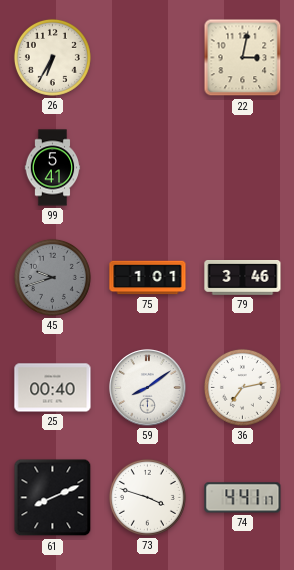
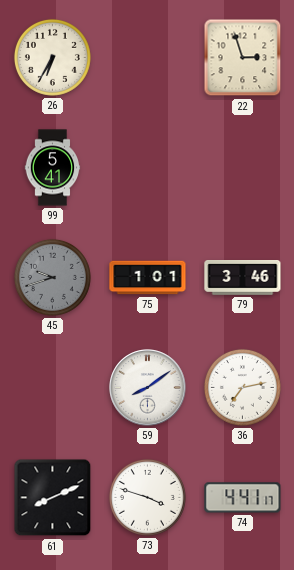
22: 3:02 -> 2:57 (243, 58)
25: 00:40 -> none (53, 388)
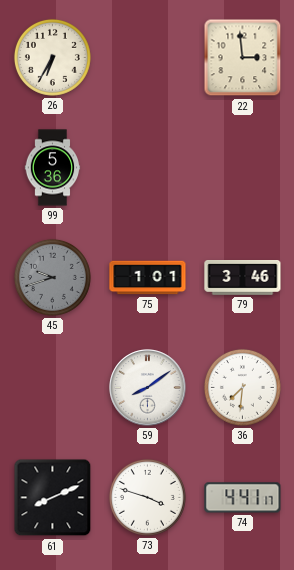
22: 2:57 -> 2:59 (243, 58)
99: 5:41 -> 5:36 (53, 168)
36: 7:13 -> 7:31 (242, 387)
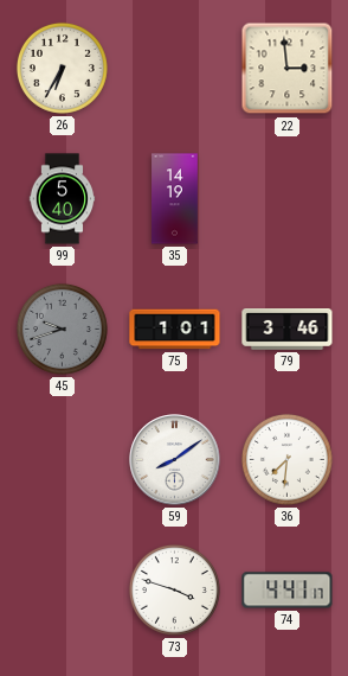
99: 5:36 -> 5:40 (63, 199)
35: none -> 14:19 (175, 199)
61: 8:11 -> none (53, 498)
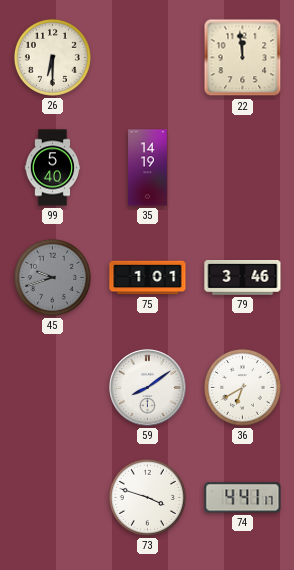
26: 6:35 -> 6:30 (52, 57)
22: 2:59 -> 11:59 (243, 58)
36: 7:31 -> 6:40 (242, 387)
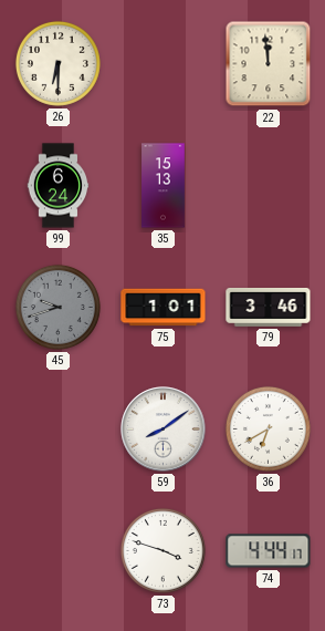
99: 5:40 -> 6:24 (59, 186)
35: 14:19 -> 15:13 (164, 186)
74: 4:41 -> 4:44 (269, 551)
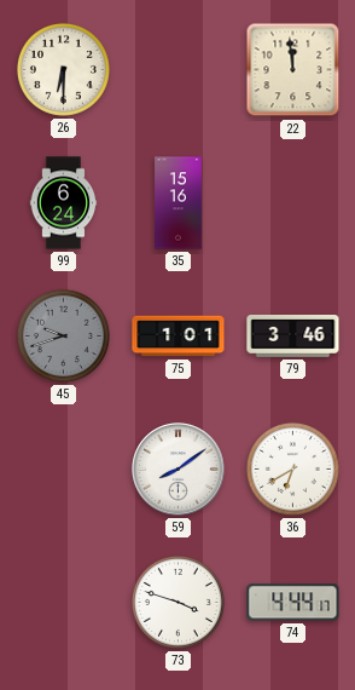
35: 15:13 -> 15:16 (179, 203)
